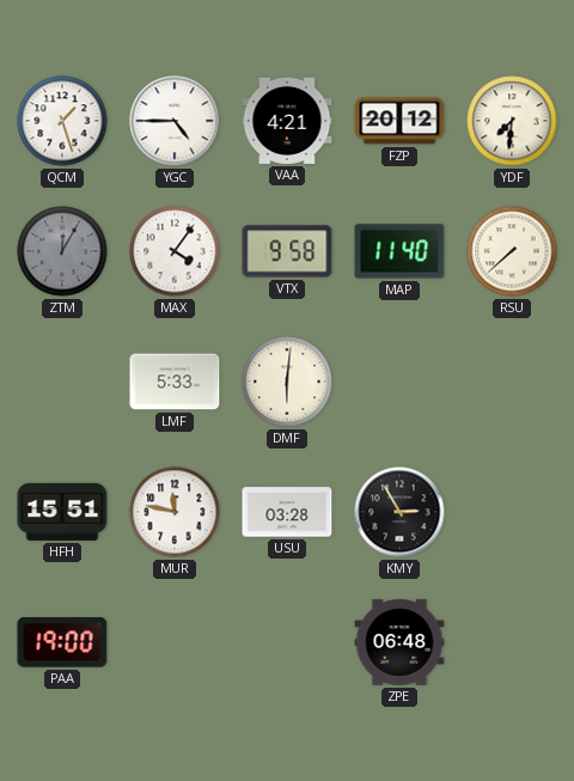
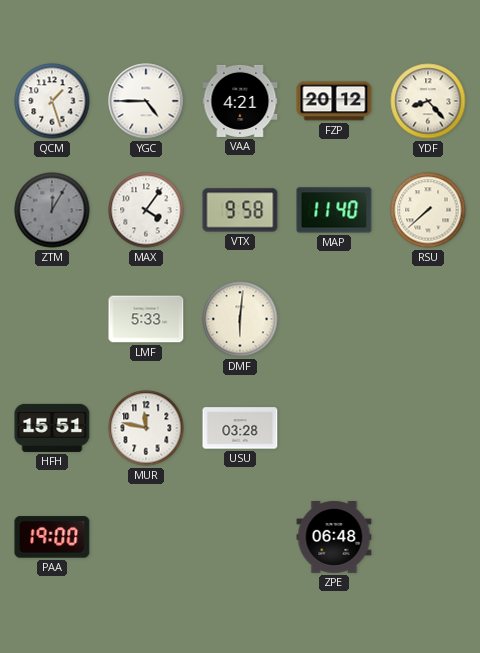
YDF: 7:31 -> 8:23 (428, 101)
KMY: 2:55 -> none (399, 512)
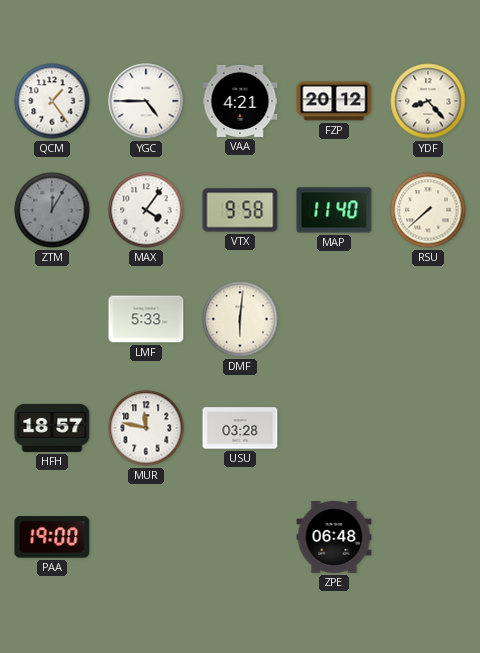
QCM: 1:27 -> 1:24 (52, 101)
HFH: 15:51 -> 18:57 (52, 428)
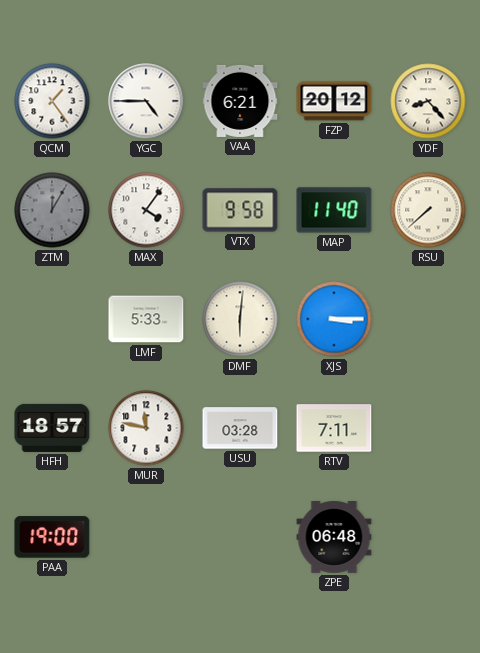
VAA: 4:21 -> 6:21 (240, 101)
XJS: none -> 3:15 (334, 319)
RTV: none -> 7:11 (334, 428)
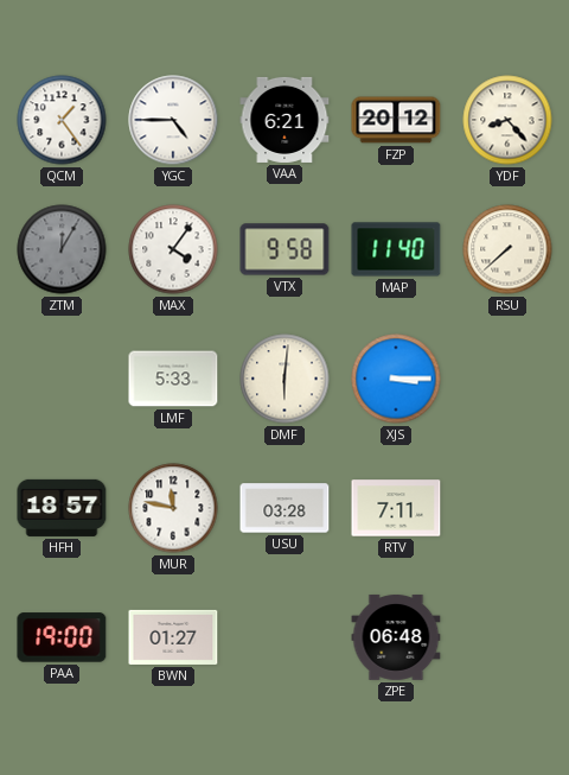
BWN: none -> 01:27 (173, 637)
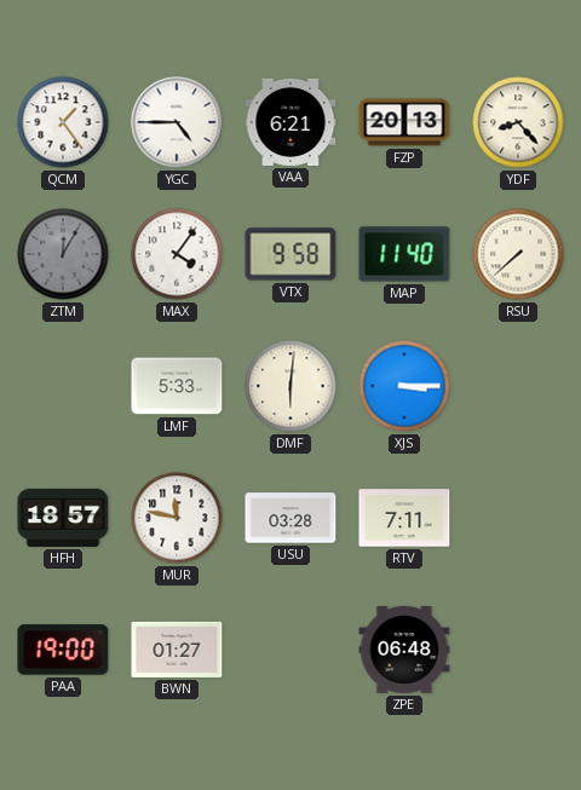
FZP: 20:12 -> 20:13 (404, 122)
